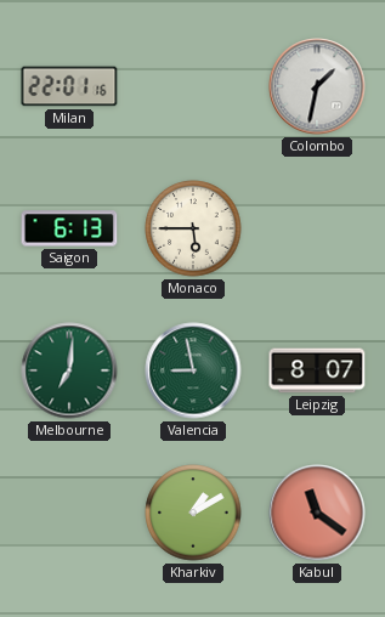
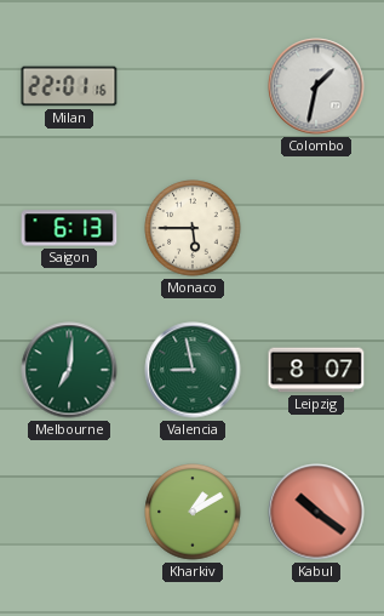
Kabul: 11:21 -> 10:21 (316, 512)
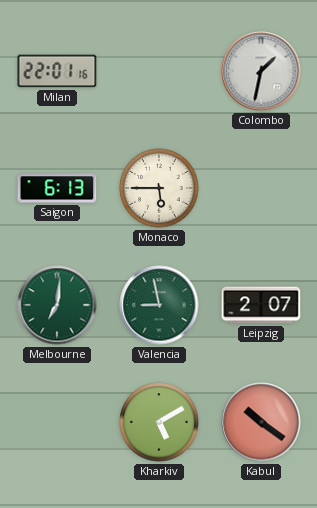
Leipzig: 8:07 -> 2:07 (261, 305)
Kharkiv: 1:10 -> 5:10 (159, 422)
